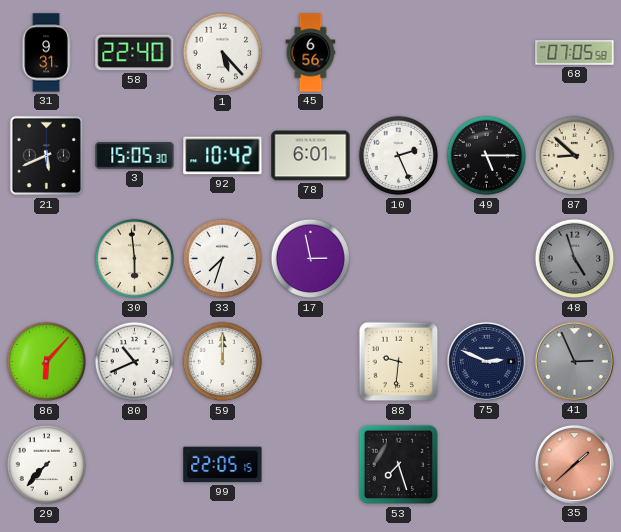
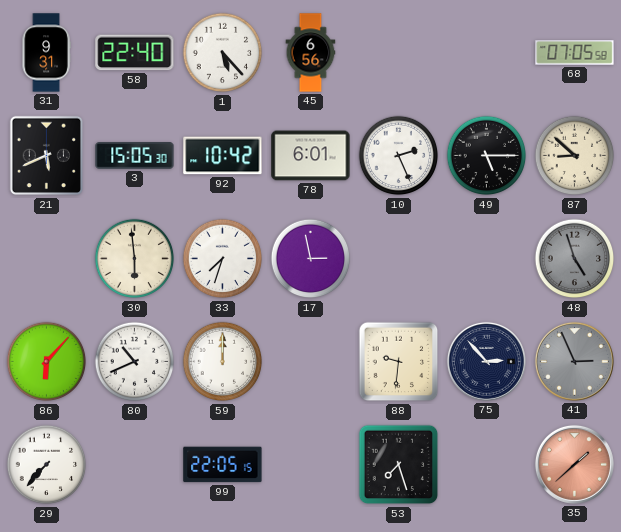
75: 2:49 -> 2:53 (486, 361)
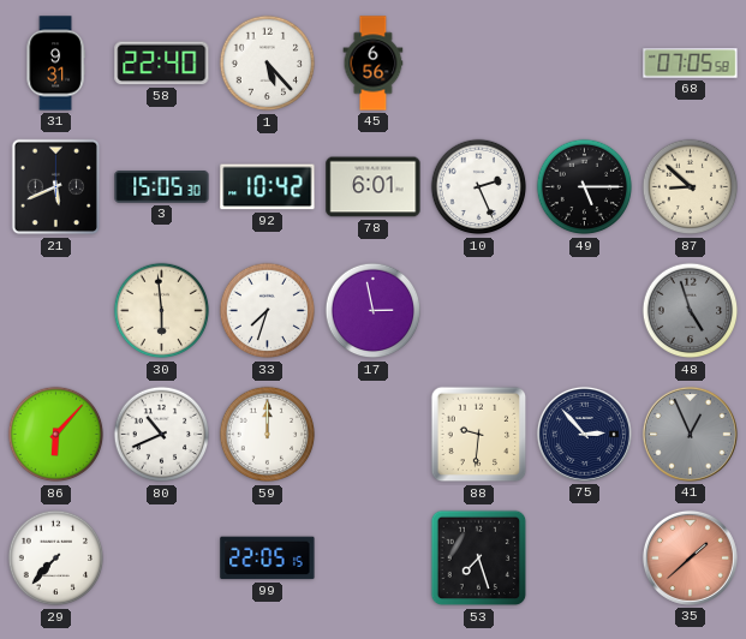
41: 2:56 -> 12:56 (690, 434)
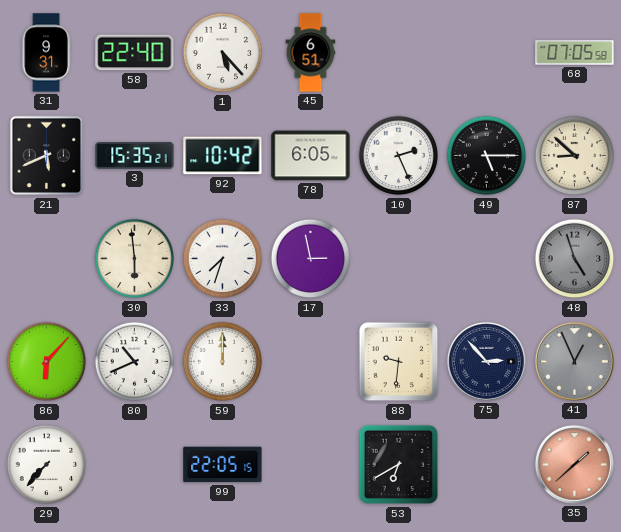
45: 6:56 -> 6:51 (311, 53)
3: 15:05 -> 15:35 (135, 156)
78: 6:01 -> 6:05 (311, 156)
53: 7:27 -> 6:40 (399, 465)
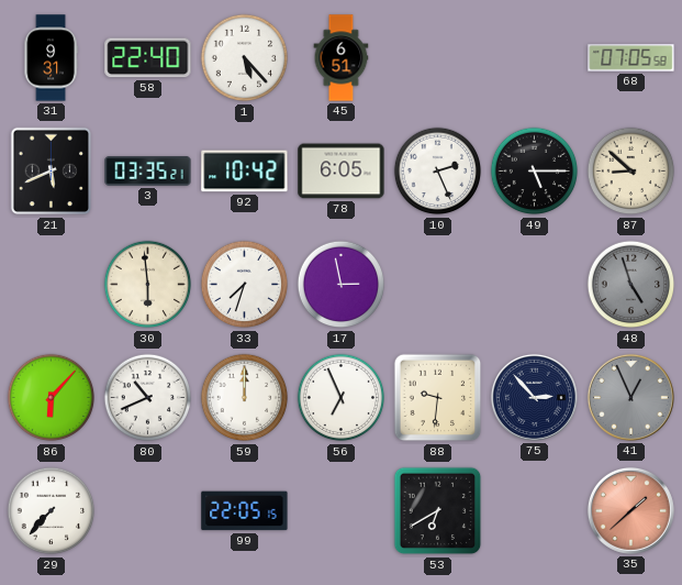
3: 15:35 -> 03:35 (148, 172)
56: none -> 6:56 (342, 398)
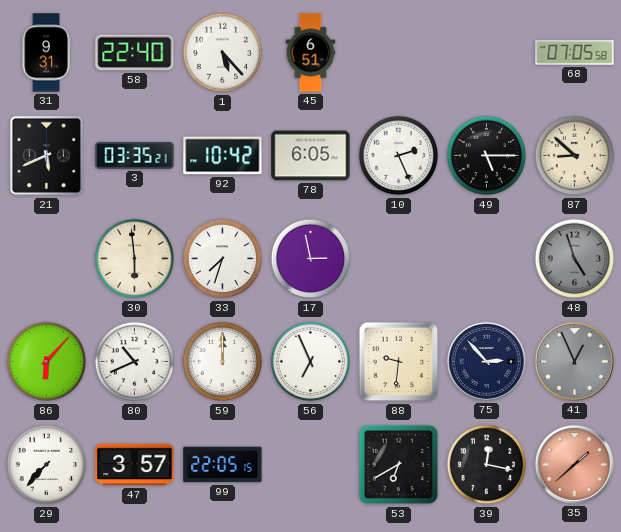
47: none -> 3:57 (135, 465)
39: none -> 12:17 (487, 465)
